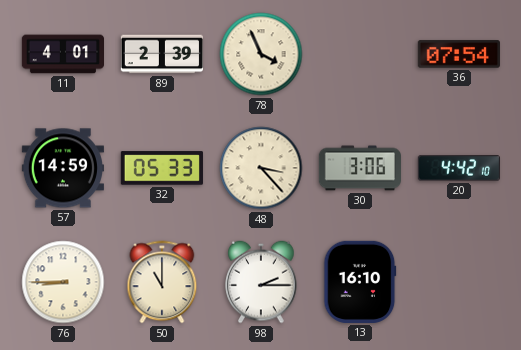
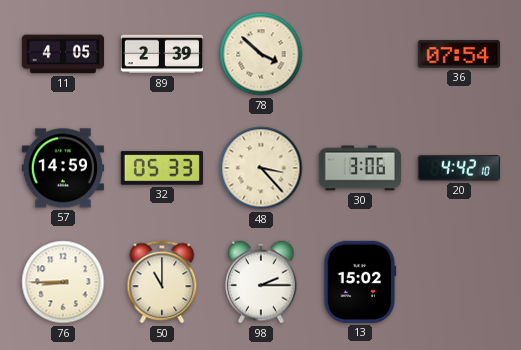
11: 4:01 -> 4:05 (62, 54)
78: 3:56 -> 3:52 (261, 54)
13: 16:10 -> 15:02 (360, 282)
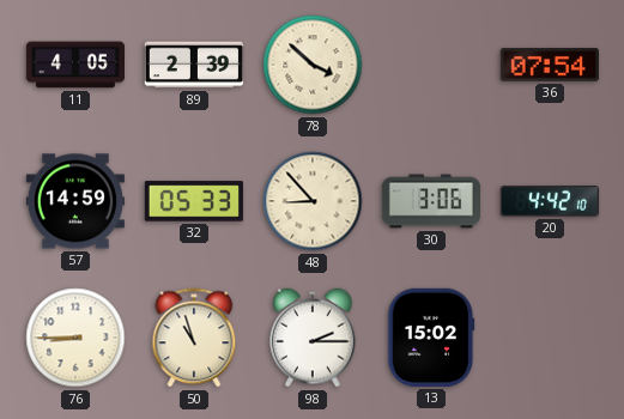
48: 3:23 -> 8:53 (313, 201)
50: 11:00 -> 10:57 (194, 338)
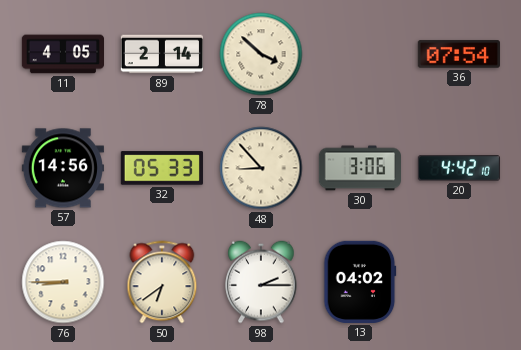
89: 2:39 -> 2:14 (162, 54)
57: 14:59 -> 14:56 (63, 168)
50: 10:57 -> 6:39 (162, 282)
13: 15:02 -> 04:02 (360, 282)
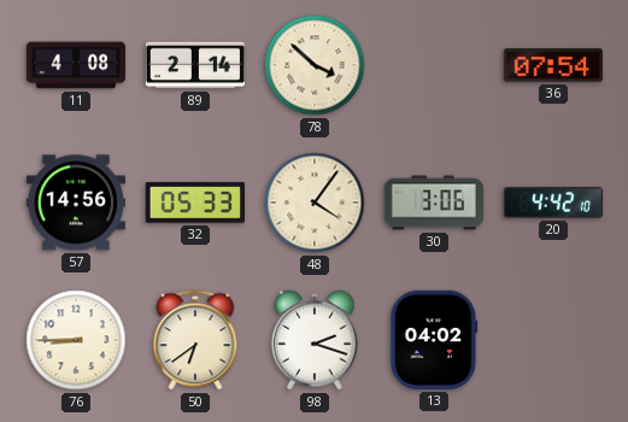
11: 4:05 -> 4:08 (75, 65)
48: 8:53 -> 4:06 (315, 203)
98: 2:15 -> 2:18 (315, 340)
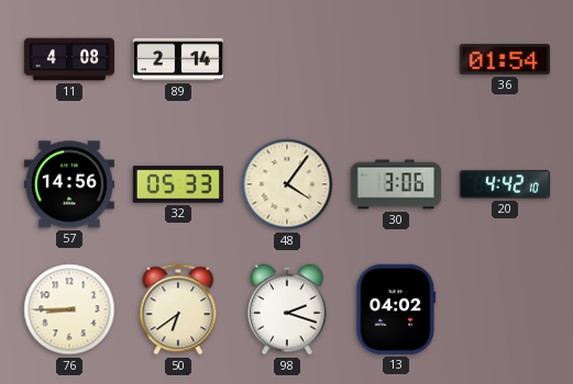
78: 3:52 -> none (315, 65)
36: 07:54 -> 01:54 (505, 59)
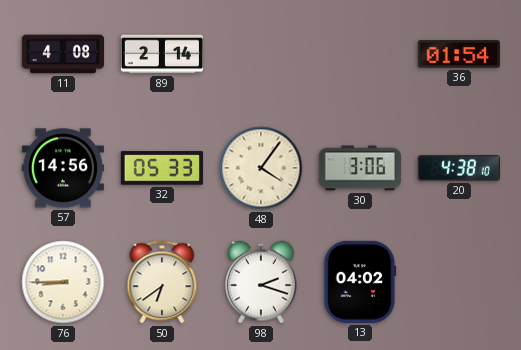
20: 4:42 -> 4:38 (459, 168)
